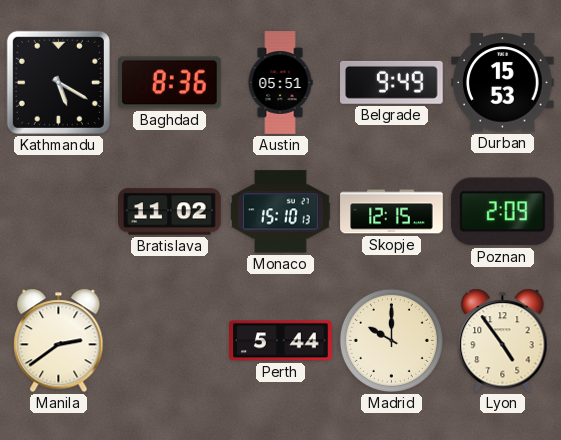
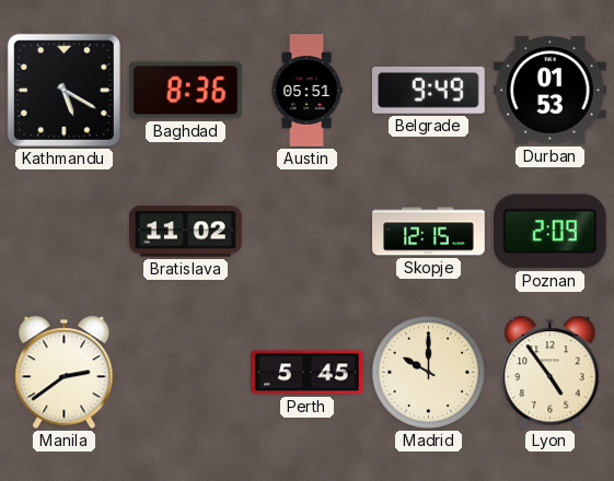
Durban: 15:53 -> 01:53 (551, 91)
Monaco: 15:10 -> none (281, 212)
Perth: 5:44 -> 5:45 (308, 373)
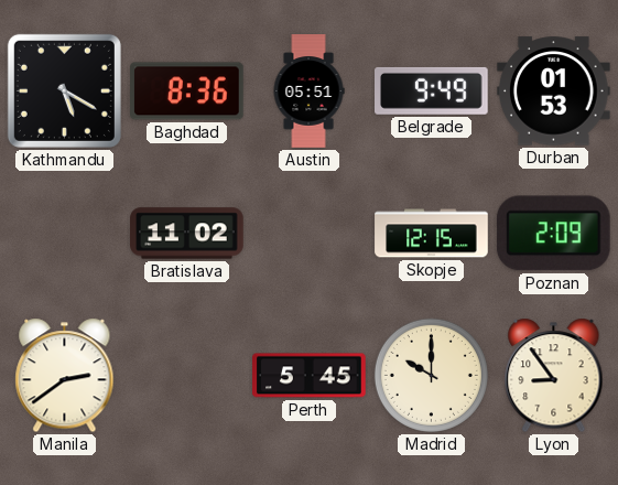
Lyon: 4:54 -> 8:54 (554, 376)
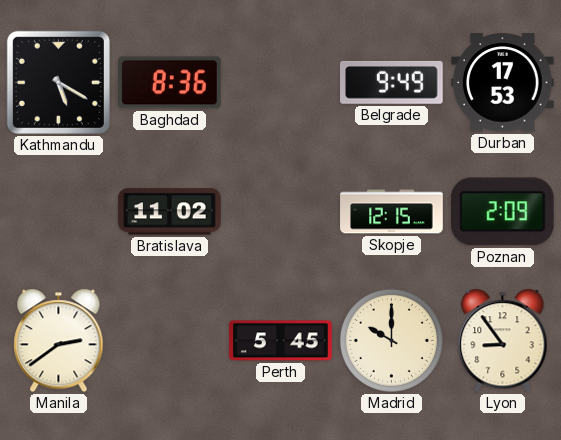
Austin: 05:51 -> none (308, 91)
Durban: 01:53 -> 17:53 (503, 83)
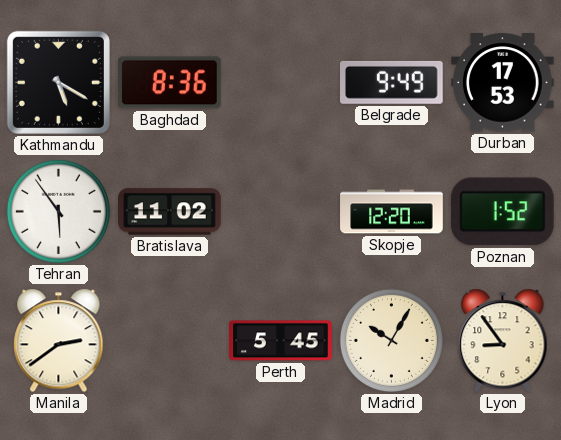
Tehran: none -> 5:54 (58, 211)
Skopje: 12:15 -> 12:20 (392, 212)
Poznan: 2:09 -> 1:52 (502, 212)
Madrid: 10:00 -> 10:05 (391, 340)
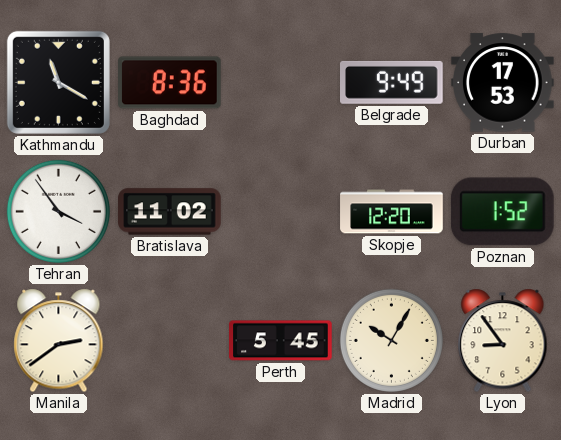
Kathmandu: 5:20 -> 11:20 (58, 82)
Tehran: 5:54 -> 3:54 (58, 211)
